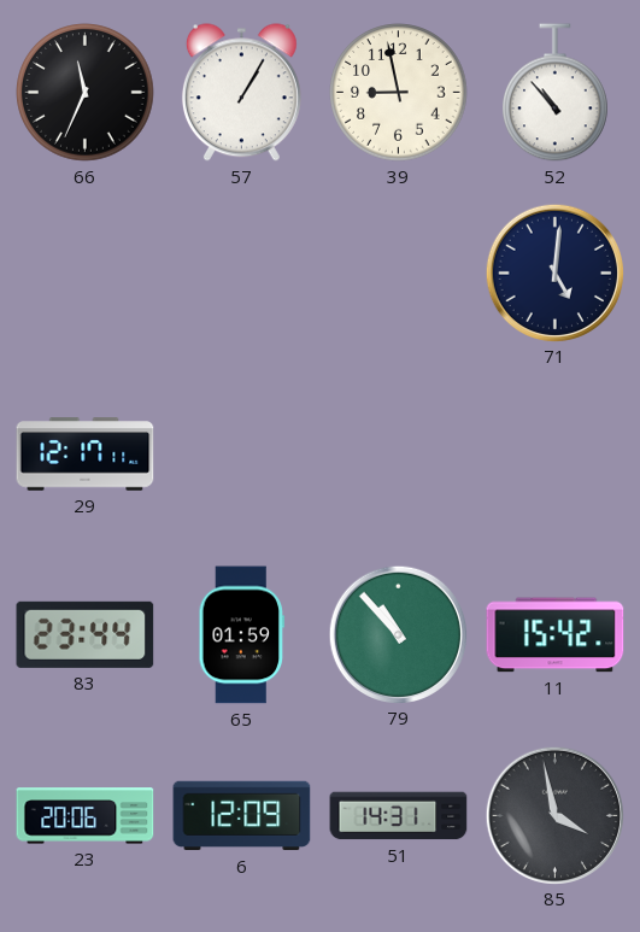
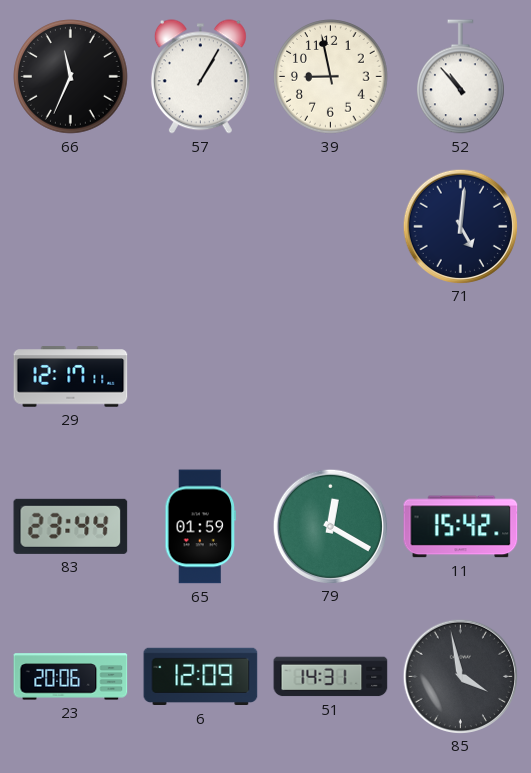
79: 10:53 -> 12:20 (330, 526)
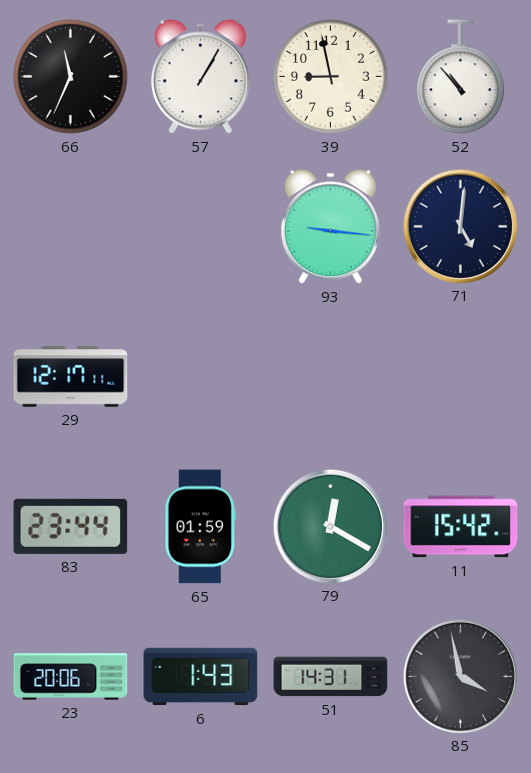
93: none -> 9:16 (330, 227)
6: 12:09 -> 1:43 (201, 677)
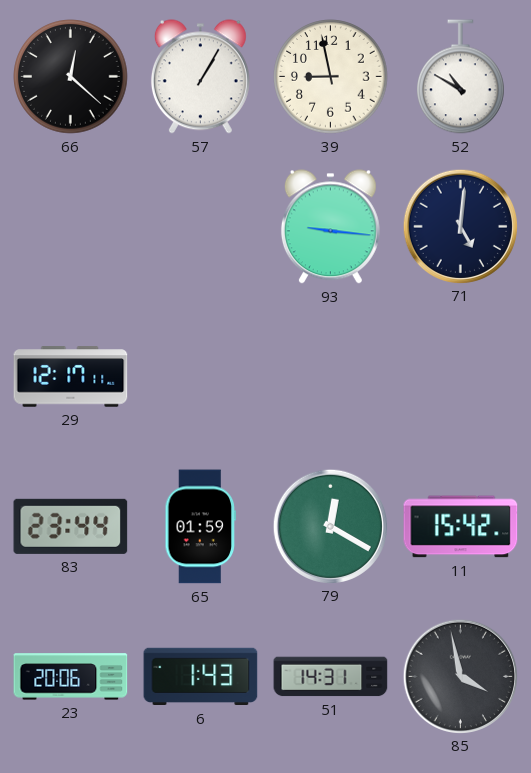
66: 11:34 -> 12:22 (71, 77)
52: 10:53 -> 10:50 (461, 77)
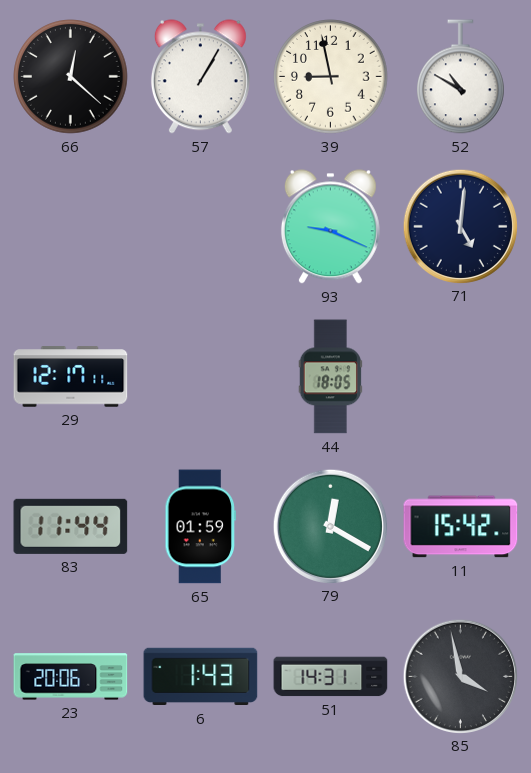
93: 9:16 -> 9:19 (330, 227)
44: none -> 18:05 (330, 377)
83: 23:44 -> 11:44 (71, 526)
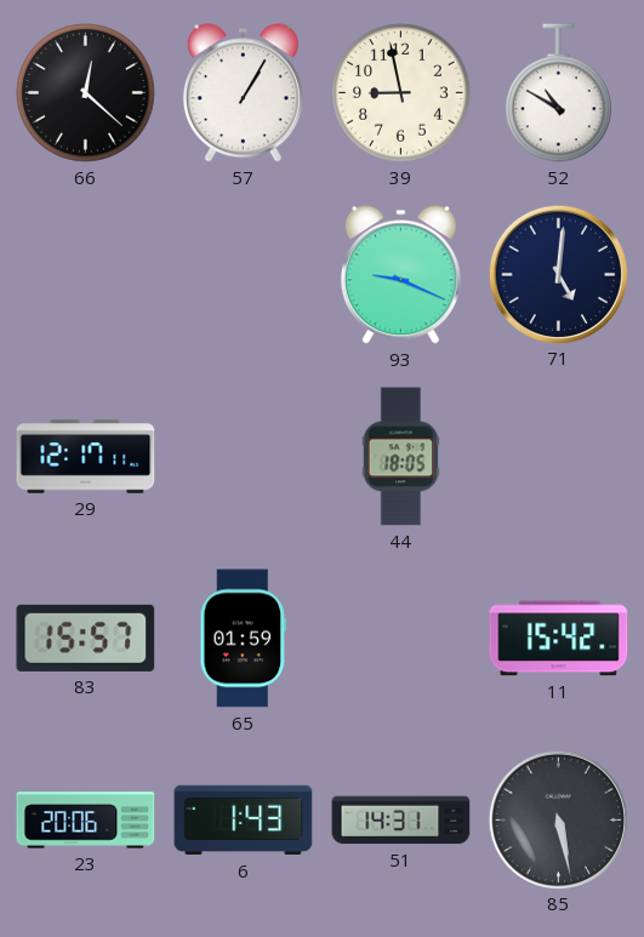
83: 11:44 -> 15:57 (86, 638)
79: 12:20 -> none (330, 526)
85: 3:58 -> 5:28 (558, 819)
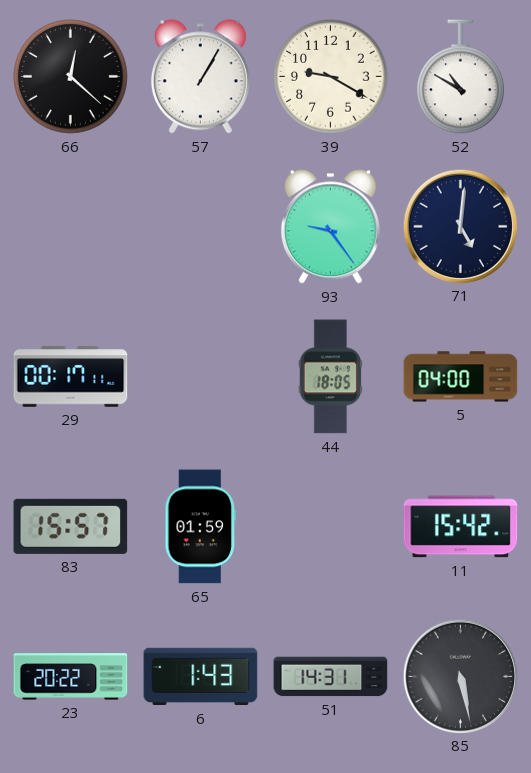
39: 8:58 -> 9:20 (331, 77)
93: 9:19 -> 9:24 (330, 227)
29: 12:17 -> 00:17 (71, 377)
5: none -> 04:00 (461, 377)
23: 20:06 -> 20:22 (71, 677)
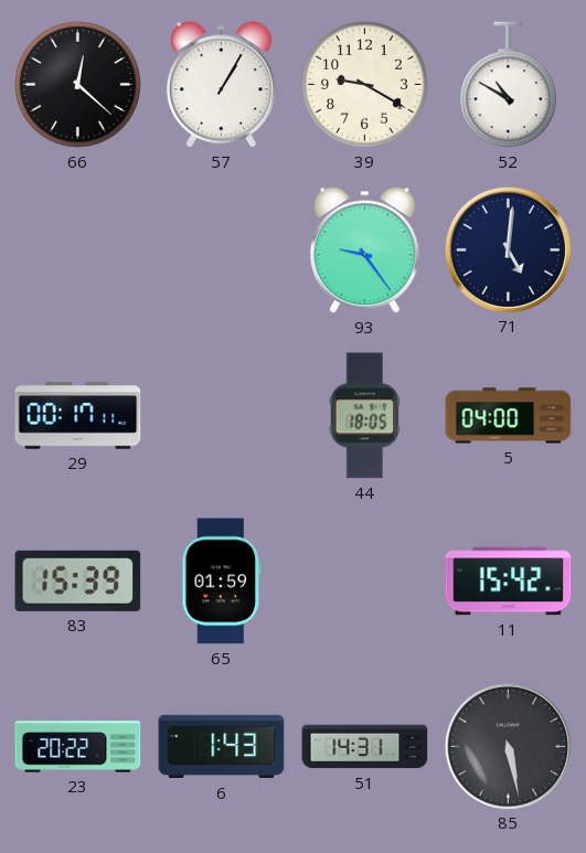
83: 15:57 -> 15:39 (78, 580)
